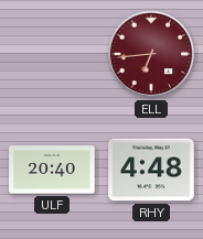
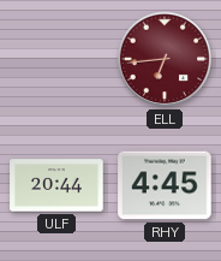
ULF: 20:40 -> 20:44 (56, 185)
RHY: 4:48 -> 4:45 (165, 185)
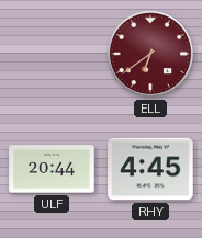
ELL: 6:44 -> 6:39 (150, 54)
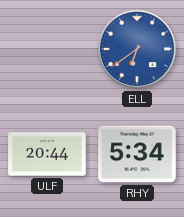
ELL dial: burgundy -> blue (137, 49)
RHY: 4:45 -> 5:34 (137, 154)
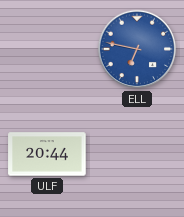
ELL: 6:39 -> 6:47 (137, 49)
RHY: 5:34 -> none (137, 154)
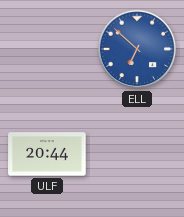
ELL: 6:47 -> 6:52 (137, 49)
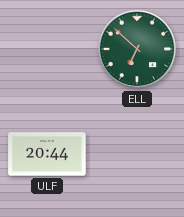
ELL dial: blue -> green (137, 49)
